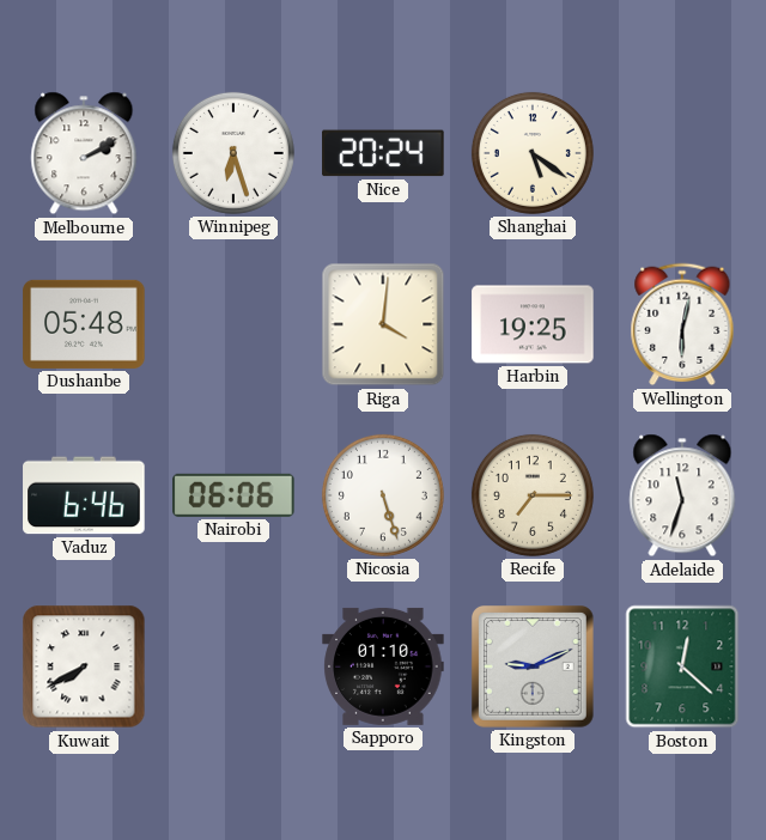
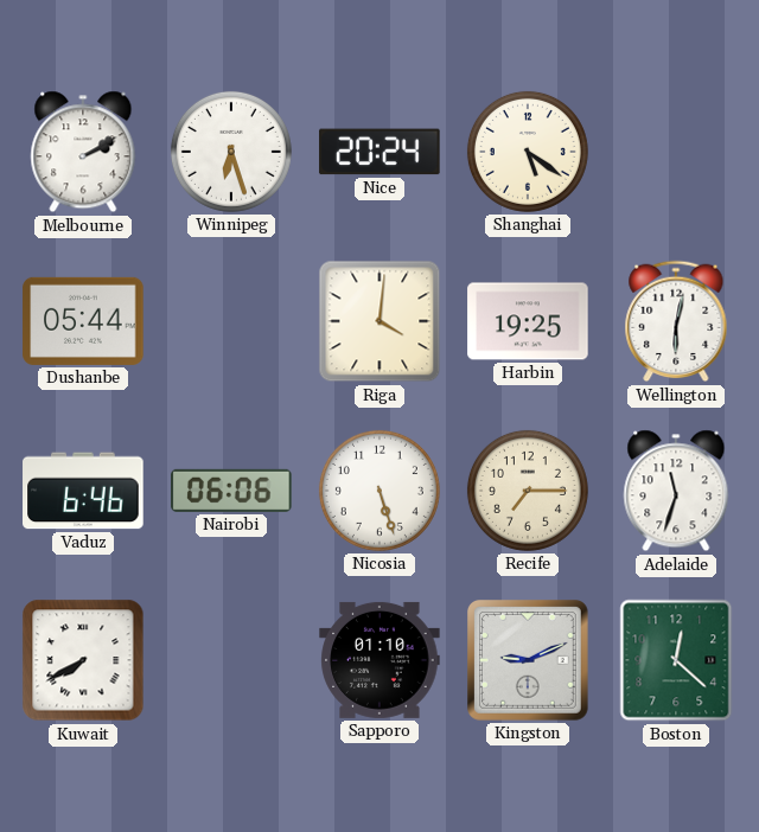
Dushanbe: 05:48 -> 05:44 (83, 321)
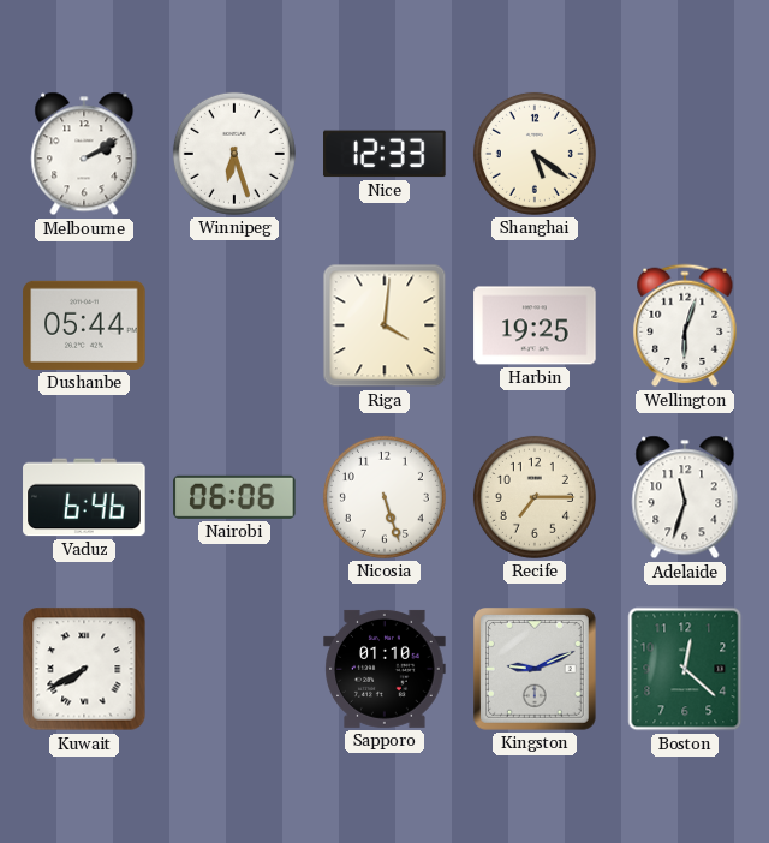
Nice: 20:24 -> 12:33 (384, 154)
Wellington: 6:02 -> 6:03 (685, 325)
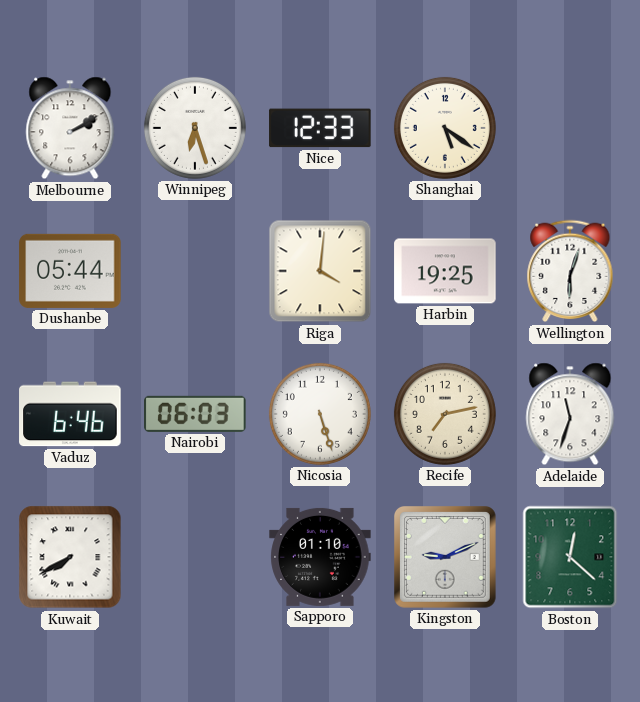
Nairobi: 06:06 -> 06:03 (195, 414)
Recife: 7:15 -> 7:13 (445, 414)
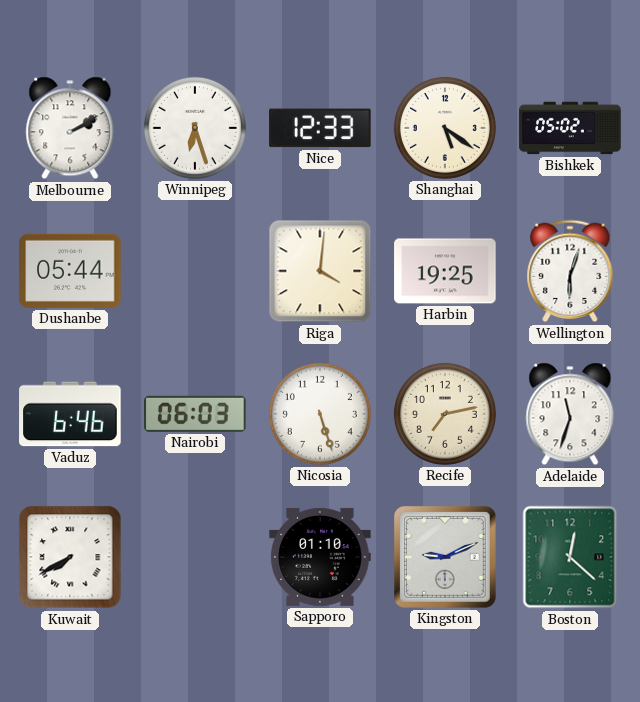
Bishkek: none -> 05:02 (570, 128)
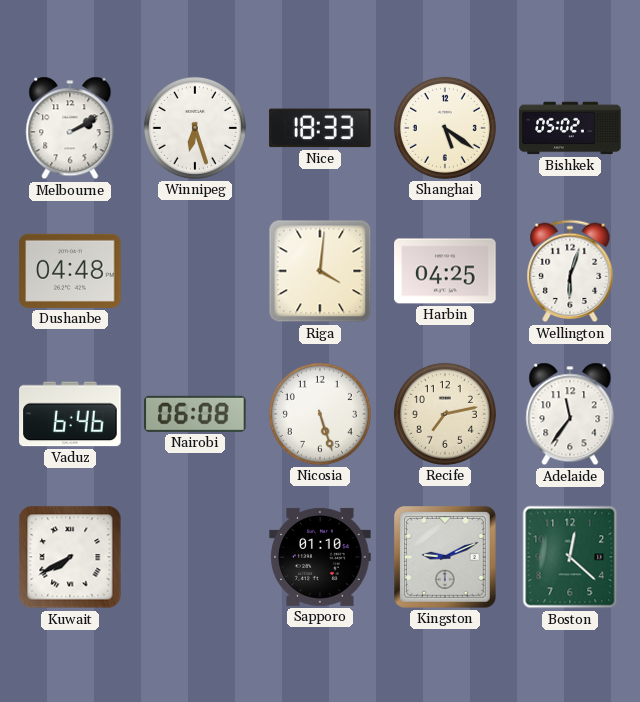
Nice: 12:33 -> 18:33 (320, 128)
Dushanbe: 05:44 -> 04:48 (70, 271)
Harbin: 19:25 -> 04:25 (445, 271)
Nairobi: 06:03 -> 06:08 (195, 414)
Adelaide: 11:33 -> 11:36 (570, 414)
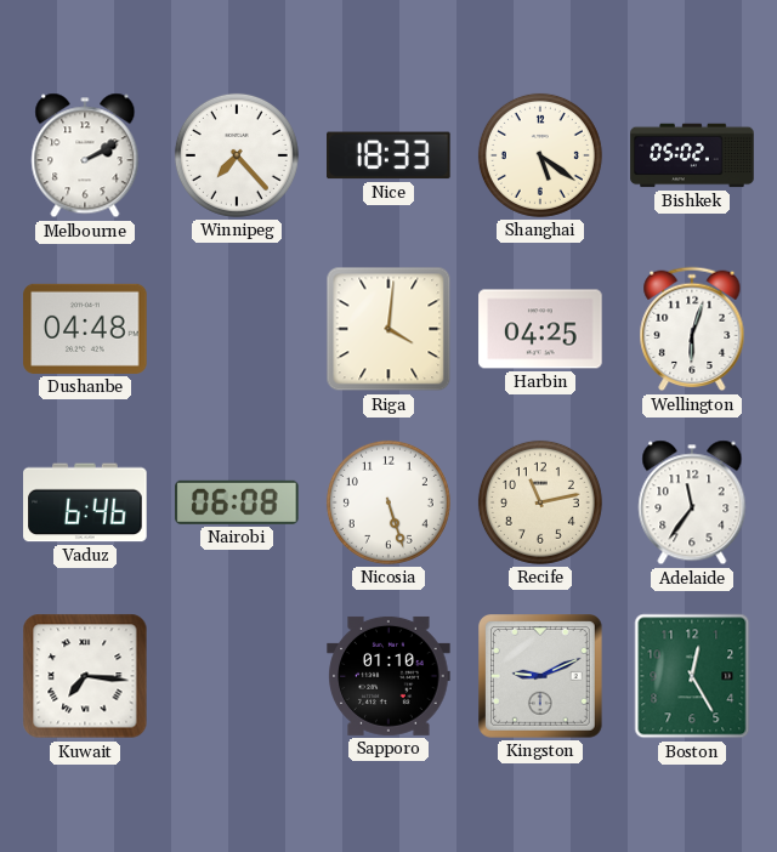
Winnipeg: 6:27 -> 7:23 (237, 155)
Recife: 7:13 -> 11:13 (540, 502)
Kuwait: 7:40 -> 7:16 (85, 676)
Boston: 12:22 -> 12:25 (692, 676)
